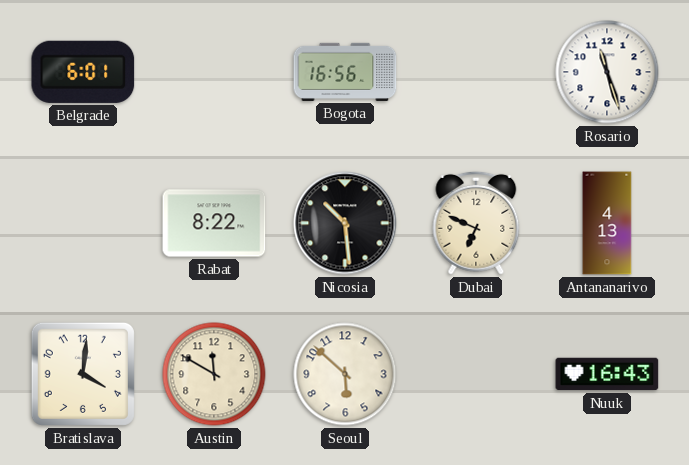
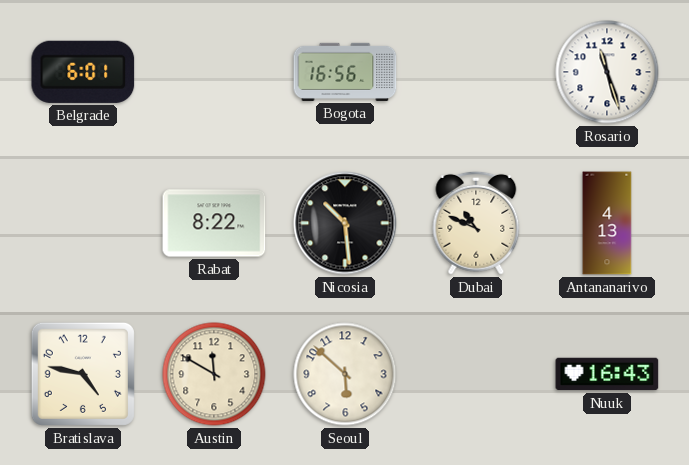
Dubai: 6:49 -> 10:49 (476, 223)
Bratislava: 4:01 -> 4:47 (83, 374)
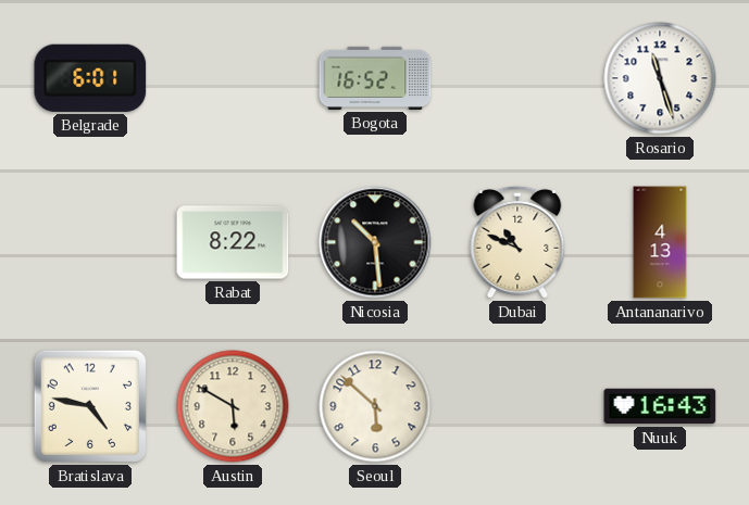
Bogota: 16:56 -> 16:52 (375, 78)
Austin: 11:50 -> 5:50 (233, 406)
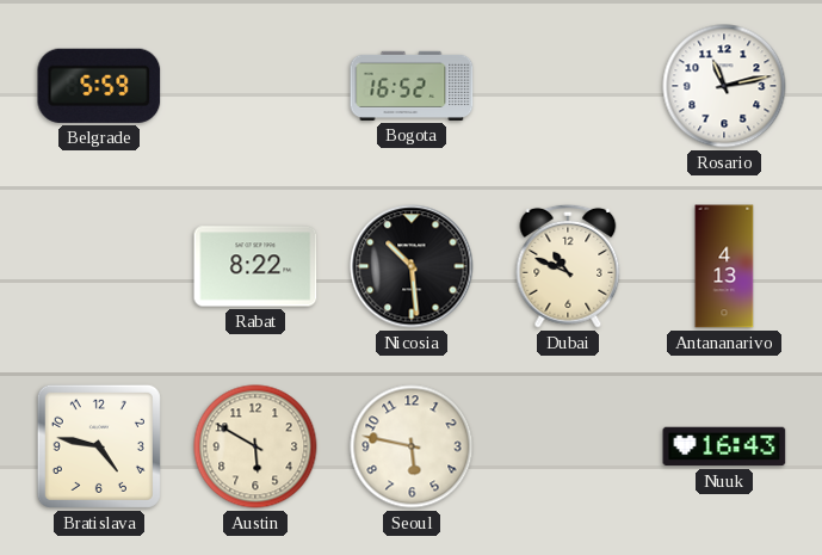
Belgrade: 6:01 -> 5:59 (99, 86)
Rosario: 11:27 -> 11:13 (724, 86)
Seoul: 5:52 -> 5:47 (412, 446)
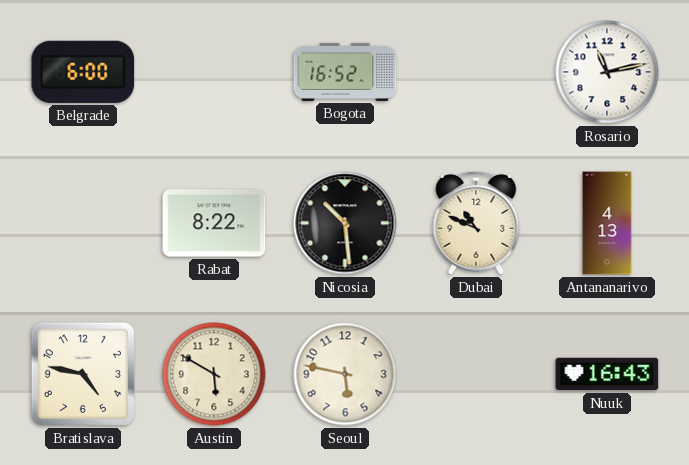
Belgrade: 5:59 -> 6:00 (83, 72)
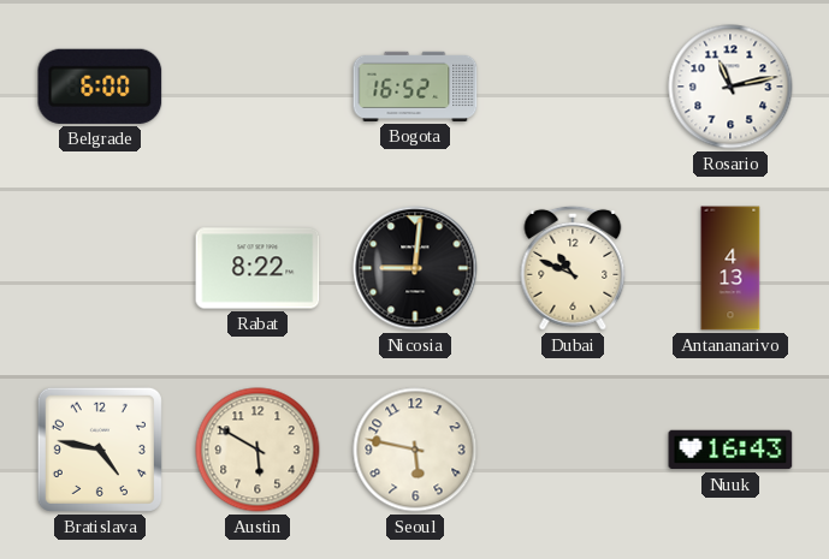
Nicosia: 10:29 -> 9:01 (415, 268)
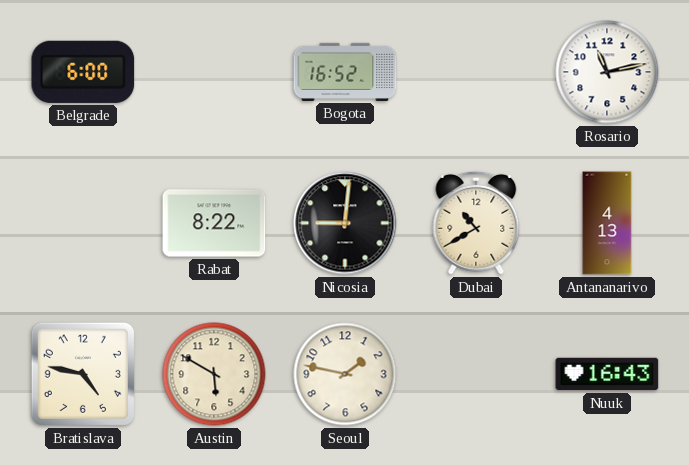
Dubai: 10:49 -> 10:40 (476, 223)
Seoul: 5:47 -> 1:47 (345, 374)
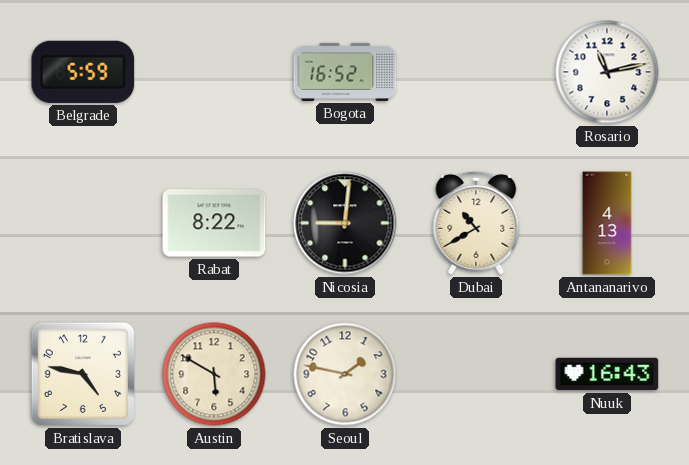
Belgrade: 6:00 -> 5:59 (83, 72)
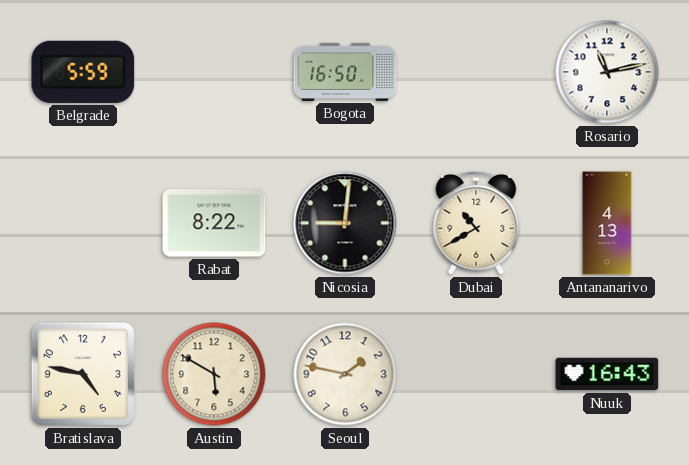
Bogota: 16:52 -> 16:50 (345, 72)
